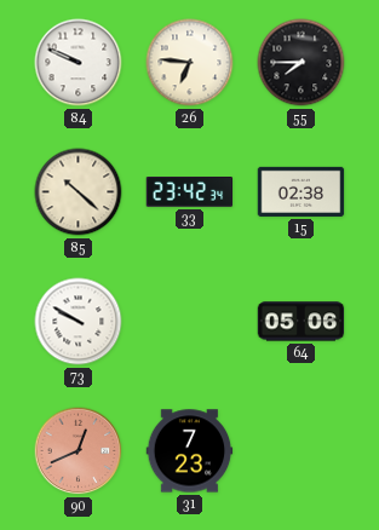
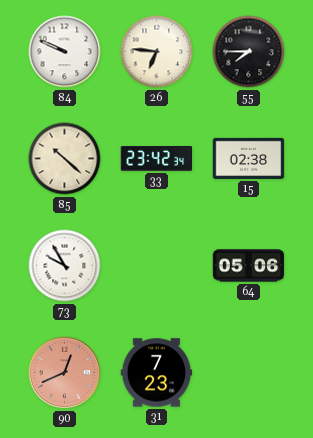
73: 9:50 -> 9:55 (65, 266)
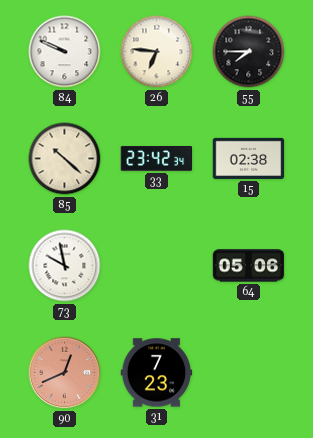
73: 9:55 -> 9:58 (65, 266)
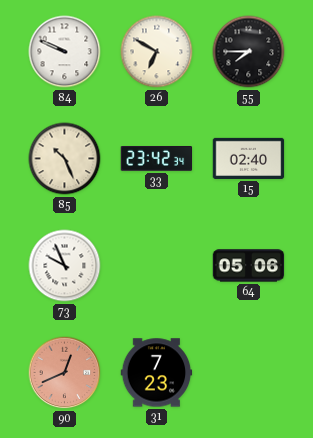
26: 6:46 -> 6:50 (157, 52)
85: 10:22 -> 10:26 (65, 159)
15: 02:38 -> 02:40 (249, 158)
73: 9:58 -> 9:56 (65, 266)
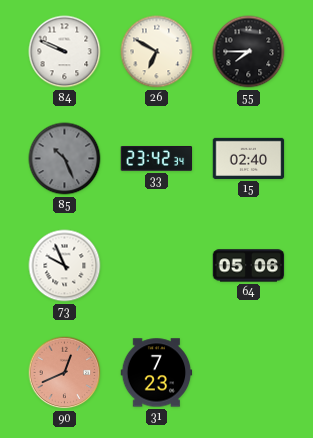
85 dial: cream -> grey (65, 159)
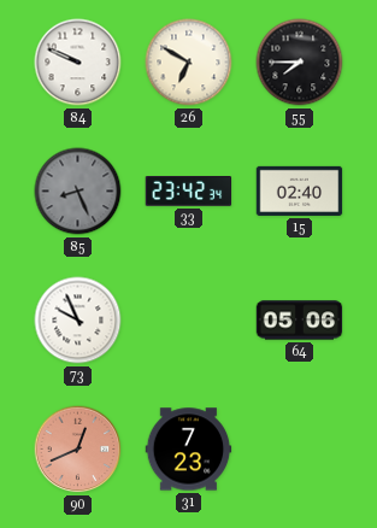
85: 10:26 -> 8:26 (78, 192)
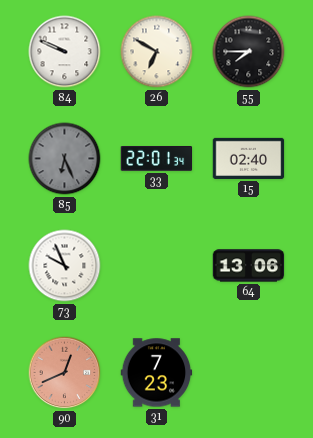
85: 8:26 -> 6:26 (65, 159)
33: 23:42 -> 22:01 (157, 159)
64: 05:06 -> 13:06 (249, 266)
